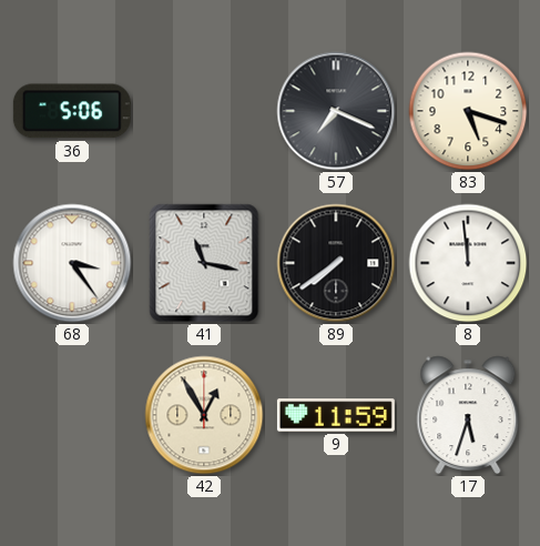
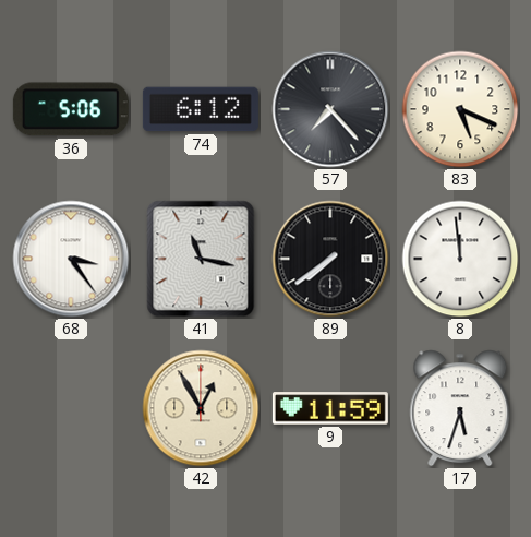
74: none -> 6:12 (201, 109)
57: 7:19 -> 7:23 (330, 109)
83: 5:18 -> 5:19 (460, 109)
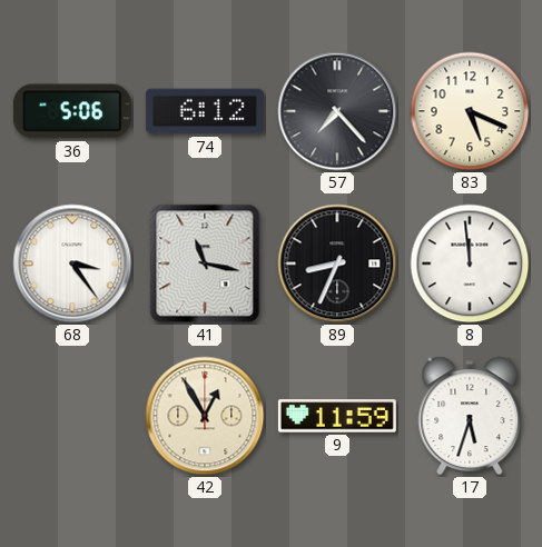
89: 7:39 -> 8:34 (337, 263)
